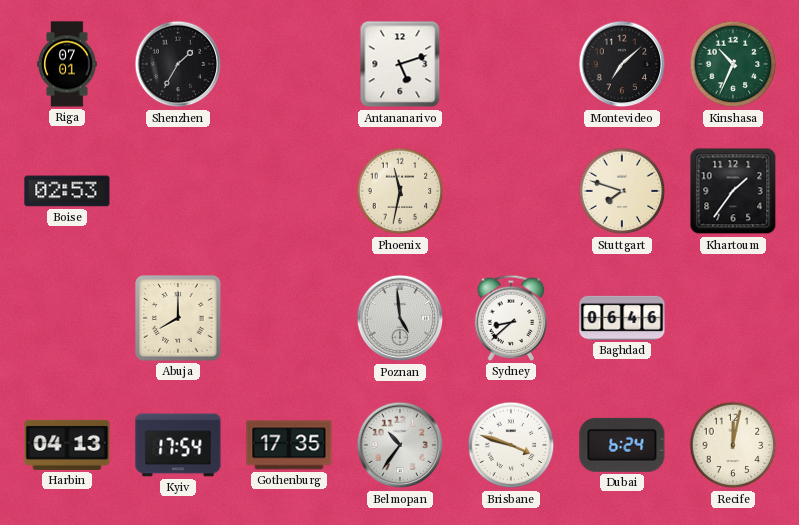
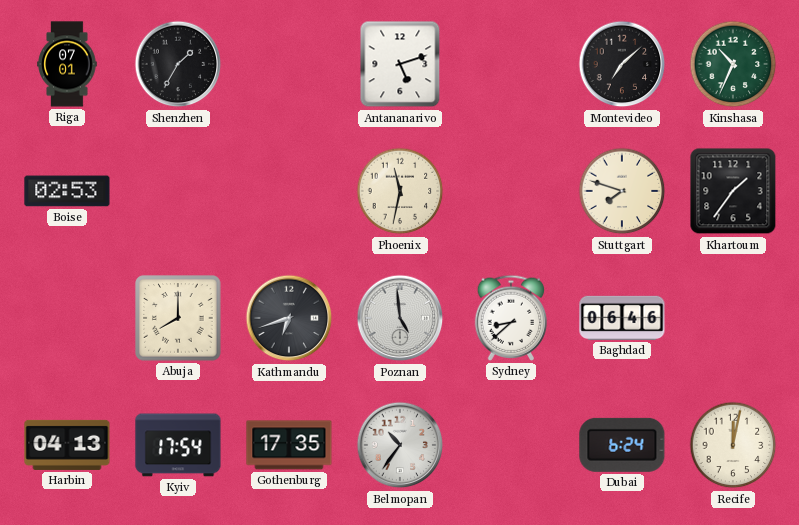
Kathmandu: none -> 6:42 (289, 318)
Brisbane: 3:48 -> none (511, 445)
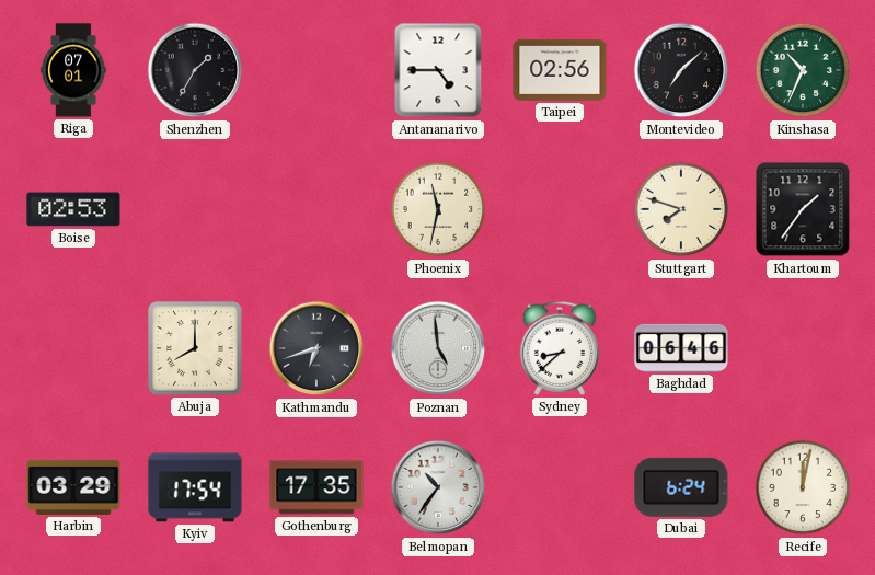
Antananarivo: 5:12 -> 4:45 (438, 70)
Taipei: none -> 02:56 (560, 70)
Harbin: 04:13 -> 03:29 (73, 487)
